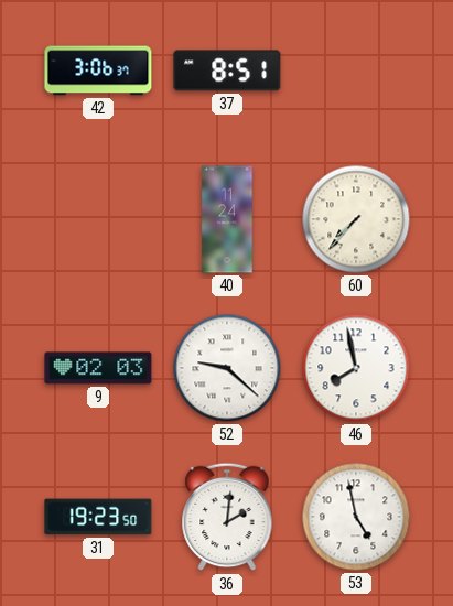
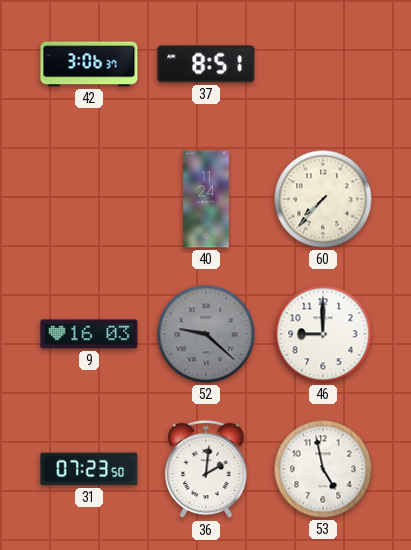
9: 02:03 -> 16:03 (89, 334)
52 dial: white -> grey (206, 334)
46: 7:58 -> 9:00 (323, 334)
31: 19:23 -> 07:23 (89, 469)
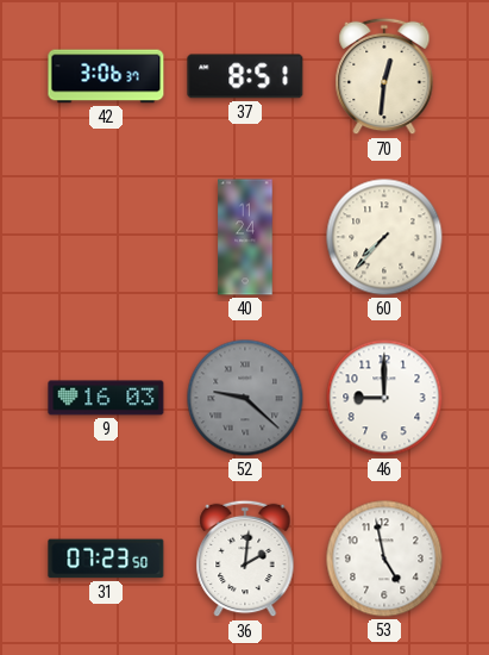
70: none -> 12:31 (384, 76)
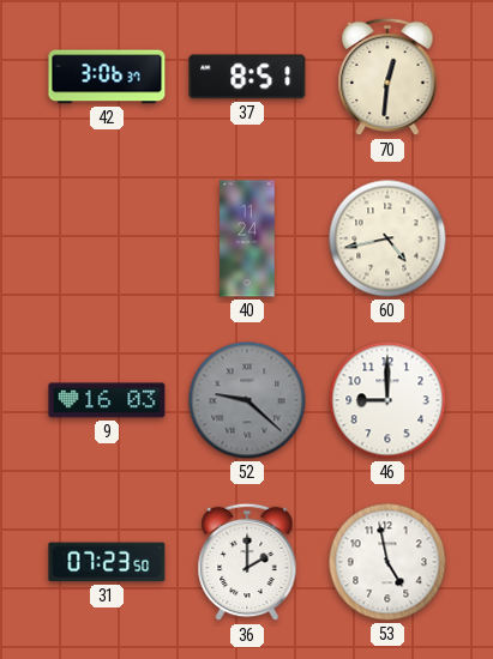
60: 7:37 -> 4:43 (387, 238)
36: 2:01 -> 2:00 (247, 562)
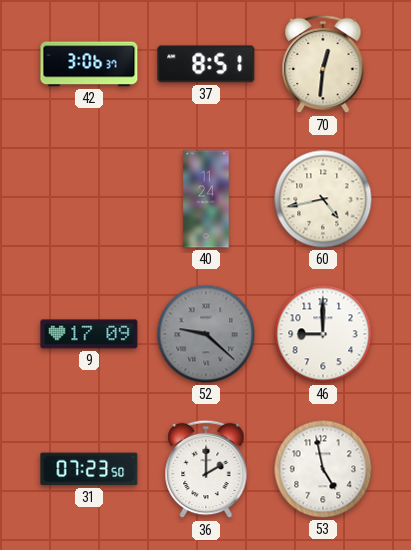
9: 16:03 -> 17:09 (89, 334)
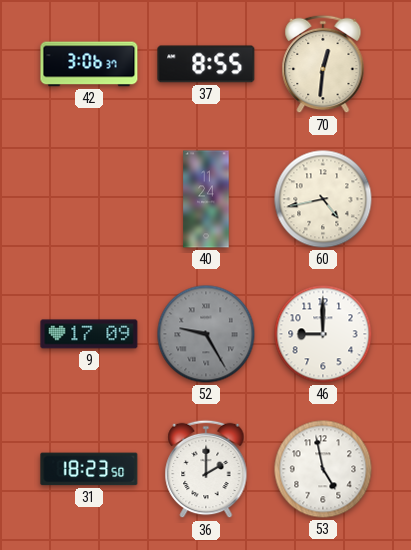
37: 8:51 -> 8:55 (206, 64)
52: 9:22 -> 9:25 (206, 334)
31: 07:23 -> 18:23 (89, 469)
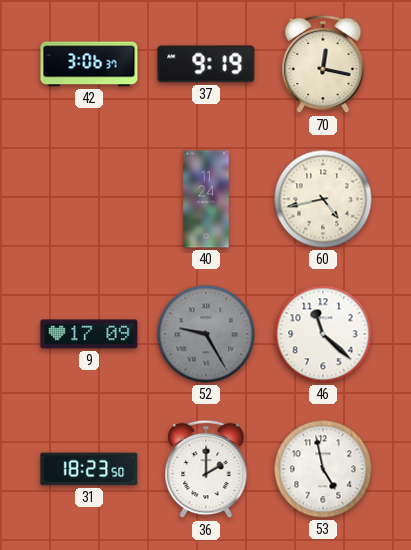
37: 8:55 -> 9:19 (206, 64)
70: 12:31 -> 12:17 (323, 64)
46: 9:00 -> 11:22 (323, 334)
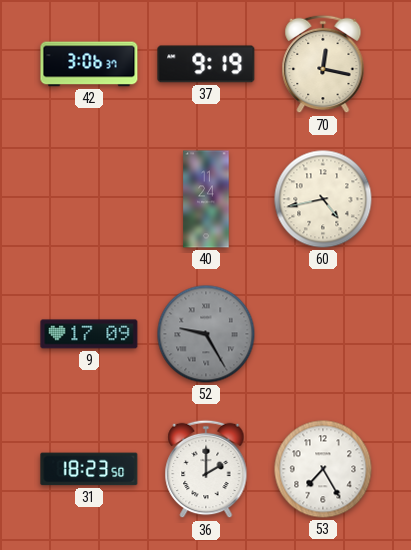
46: 11:22 -> none (323, 334)
53: 4:58 -> 7:25 (323, 469)
